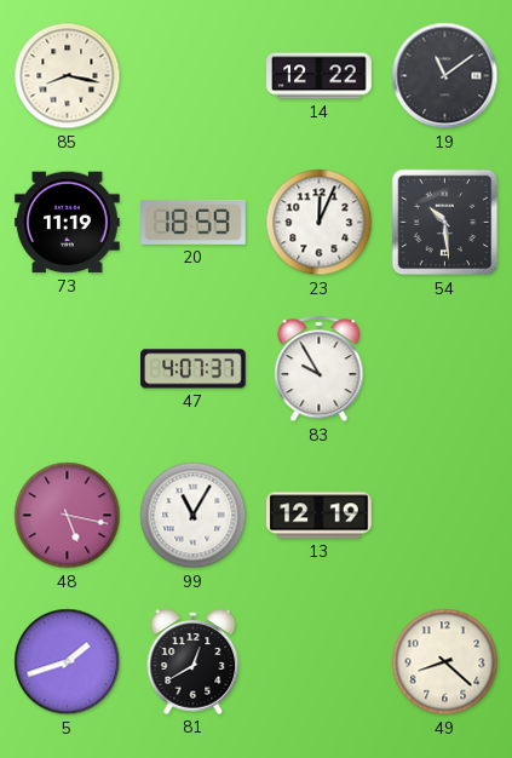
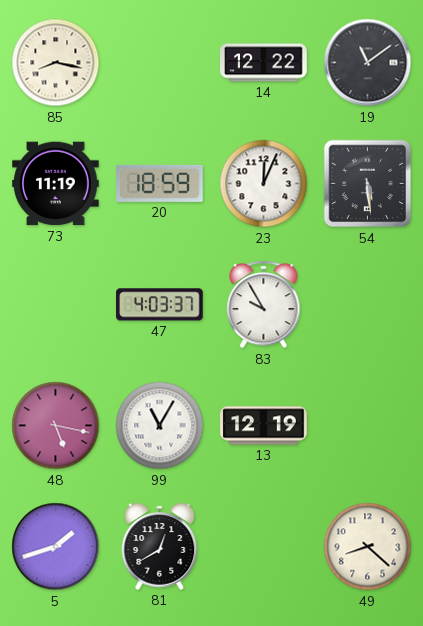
54: 10:29 -> 5:29 (368, 184)
47: 4:07 -> 4:03 (160, 305)
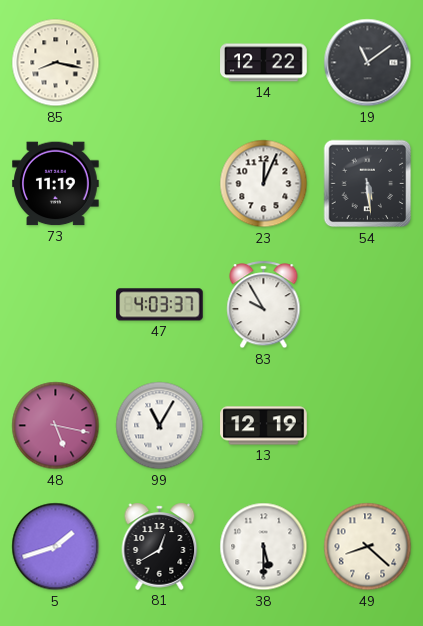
20: 18:59 -> none (160, 183)
38: none -> 5:30 (264, 547)
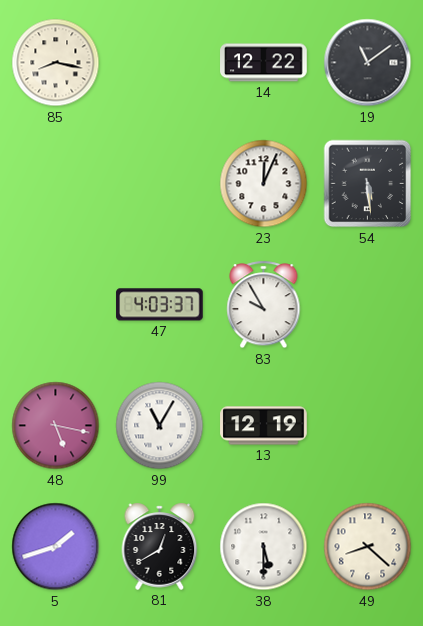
73: 11:19 -> none (56, 184)
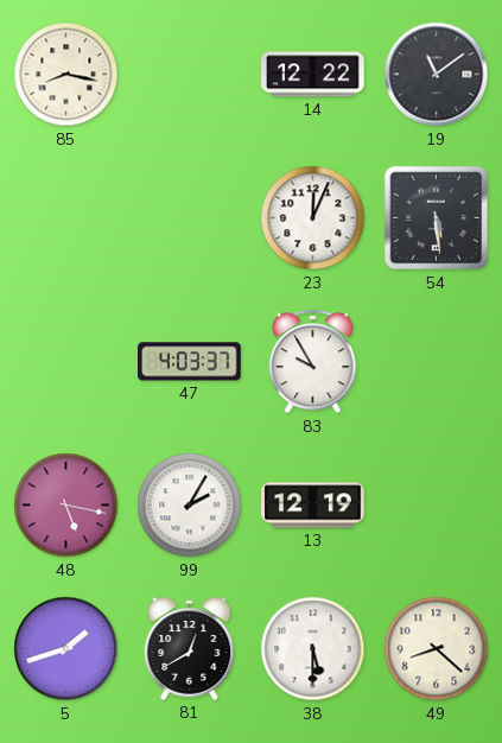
99: 11:05 -> 2:05 (190, 506)
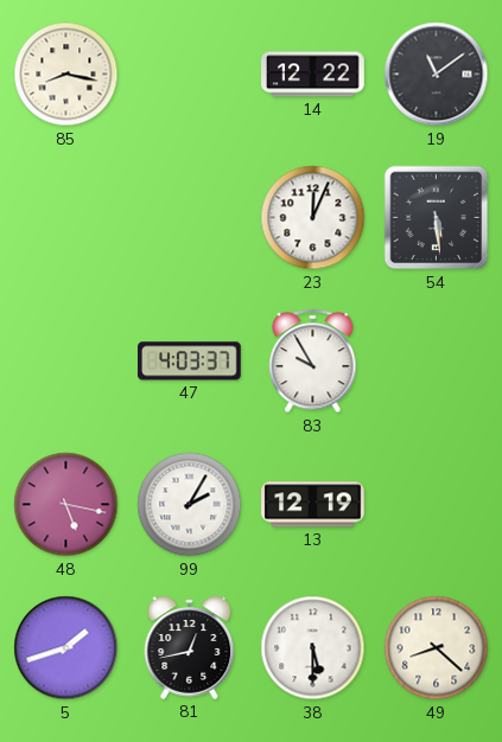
81: 12:40 -> 12:43 (190, 647)
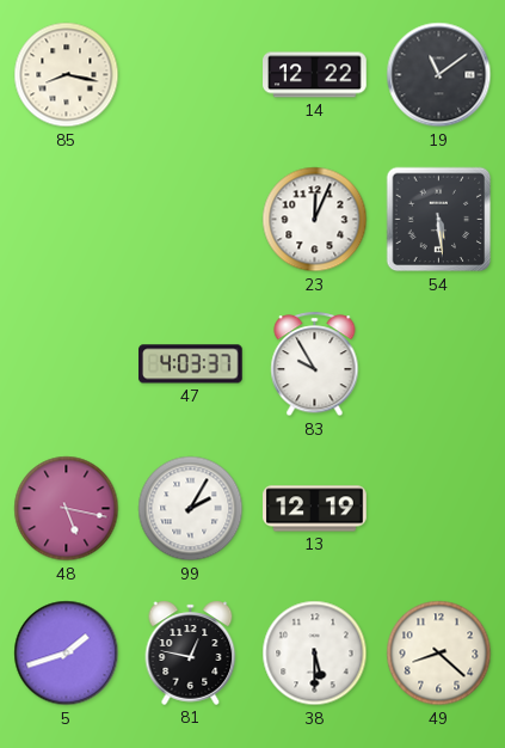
81: 12:43 -> 12:47 (191, 652)
